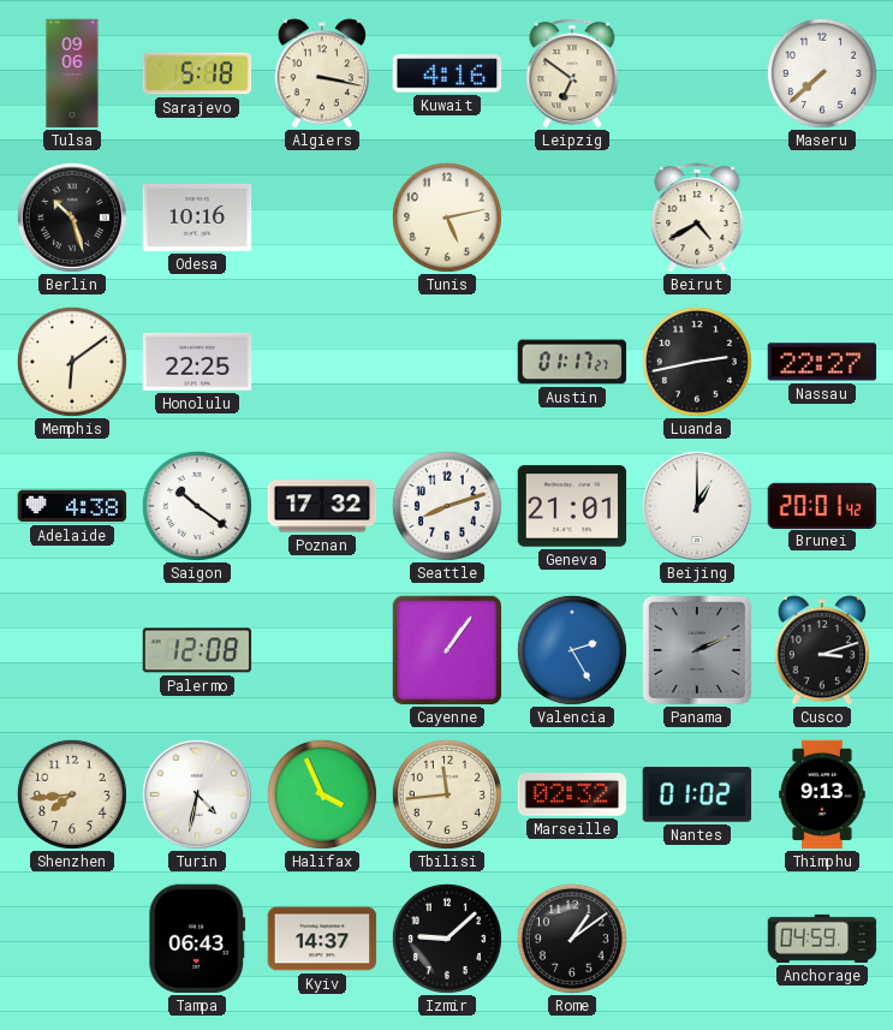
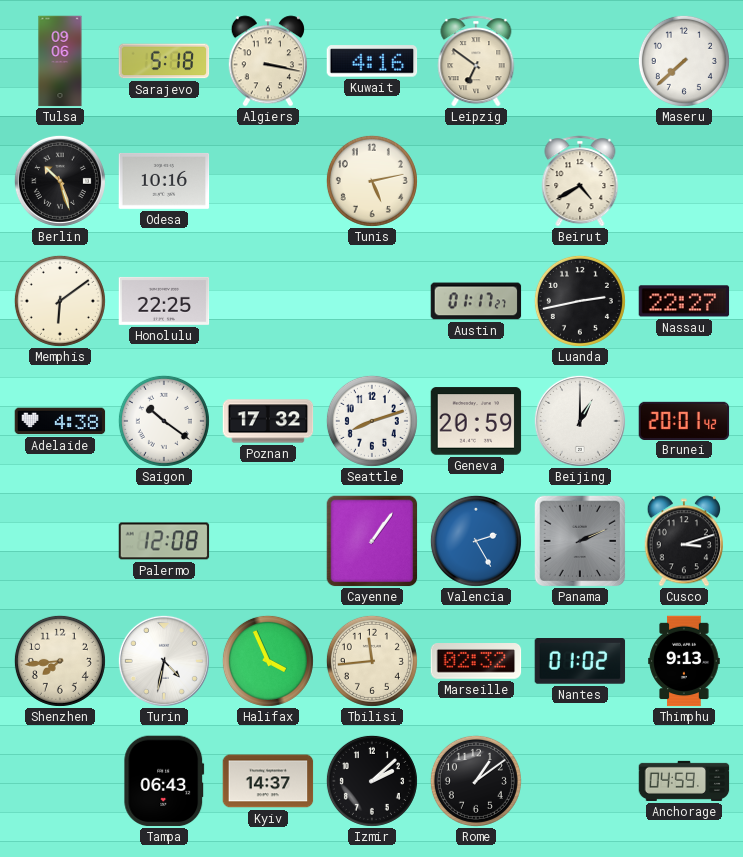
Geneva: 21:01 -> 20:59 (476, 421)
Izmir: 9:08 -> 2:08 (372, 781)
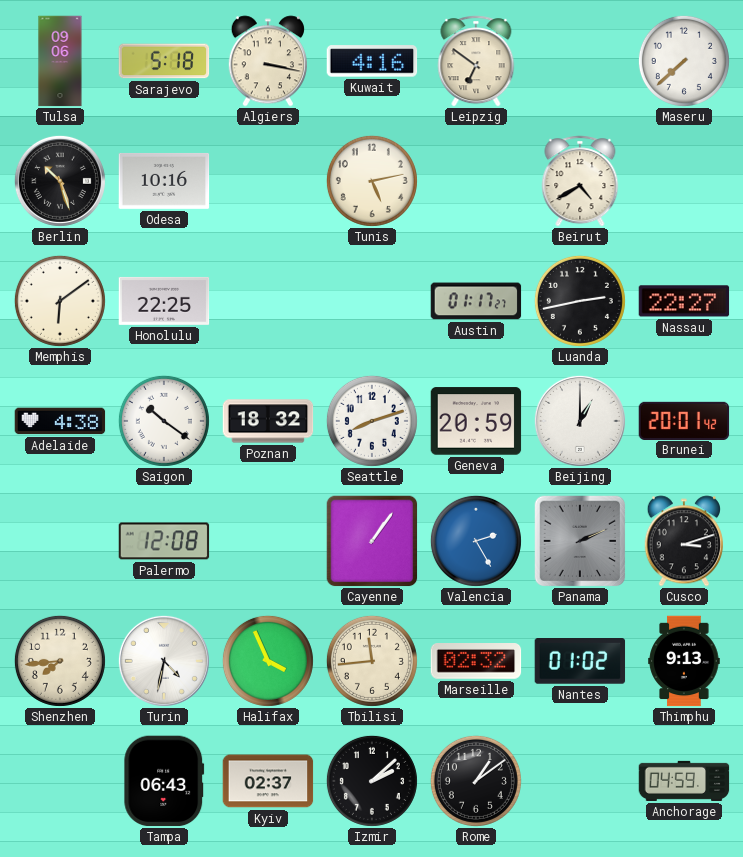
Poznan: 17:32 -> 18:32 (268, 421)
Kyiv: 14:37 -> 02:37 (268, 781)
